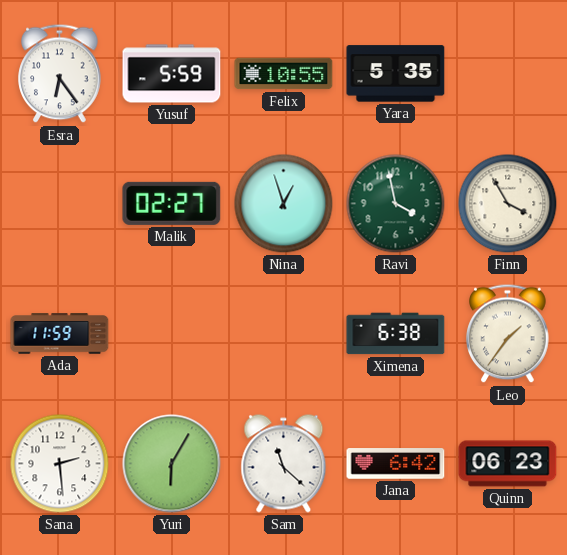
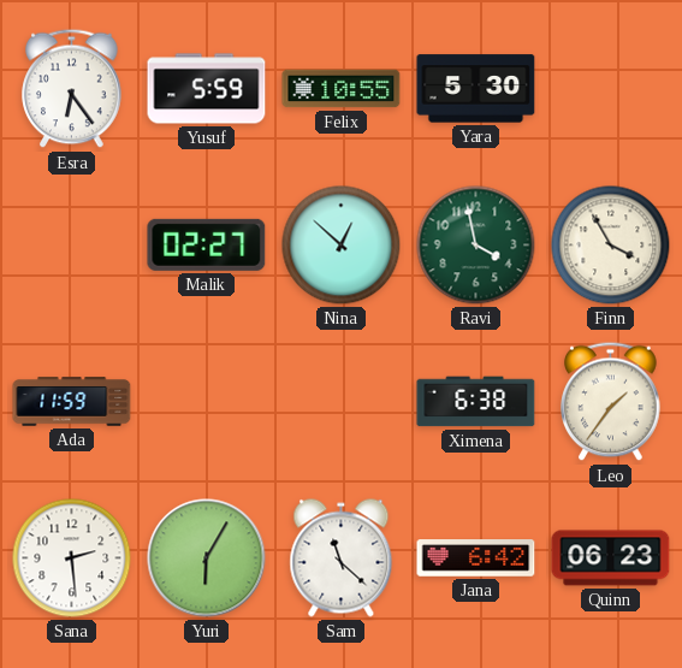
Yara: 5:35 -> 5:30 (476, 89)
Nina: 12:57 -> 12:52 (342, 246)
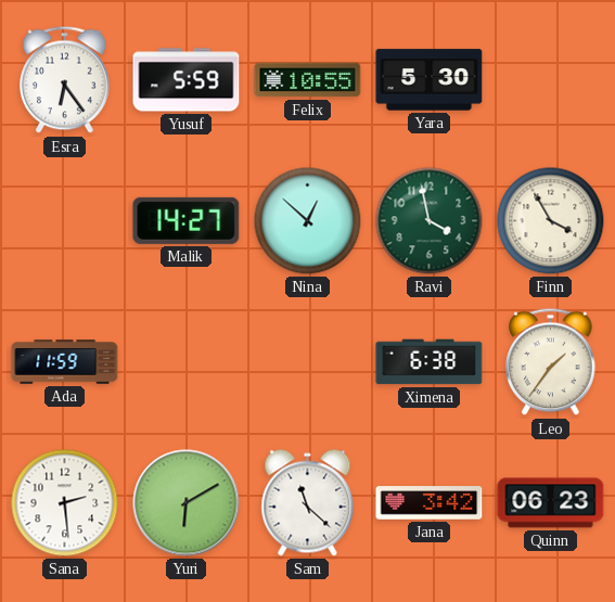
Malik: 02:27 -> 14:27 (187, 220)
Yuri: 6:05 -> 6:10 (187, 503)
Jana: 6:42 -> 3:42 (430, 503)
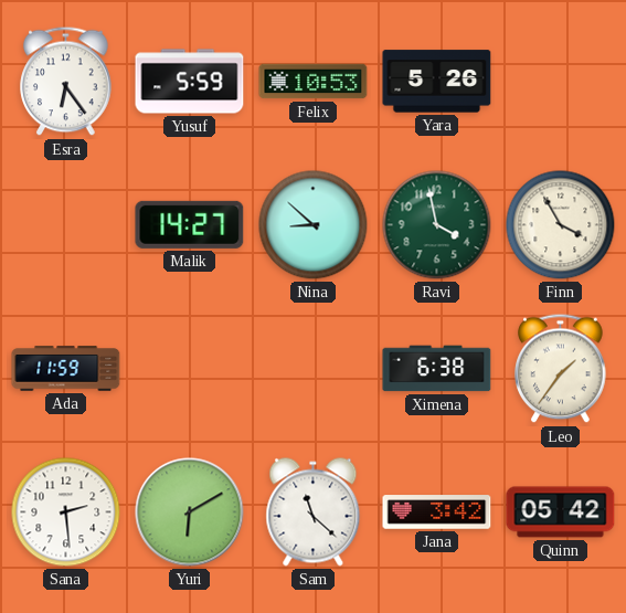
Felix: 10:55 -> 10:53 (314, 82)
Yara: 5:30 -> 5:26 (437, 82)
Nina: 12:52 -> 8:52 (314, 225)
Quinn: 06:23 -> 05:42 (561, 512)
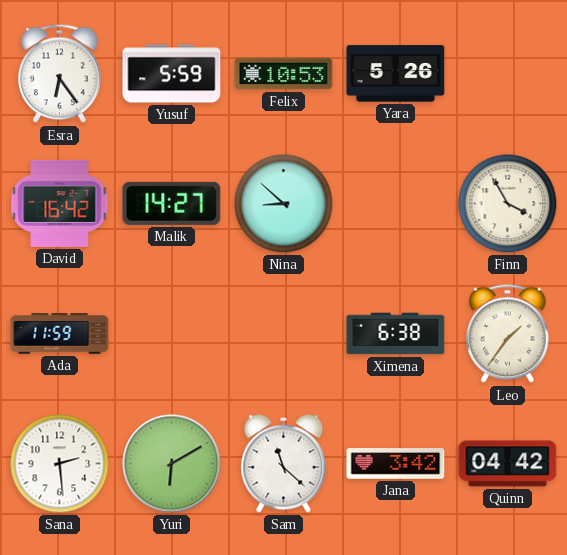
David: none -> 16:42 (60, 203)
Ravi: 3:58 -> none (437, 225)
Quinn: 05:42 -> 04:42 (508, 464)
